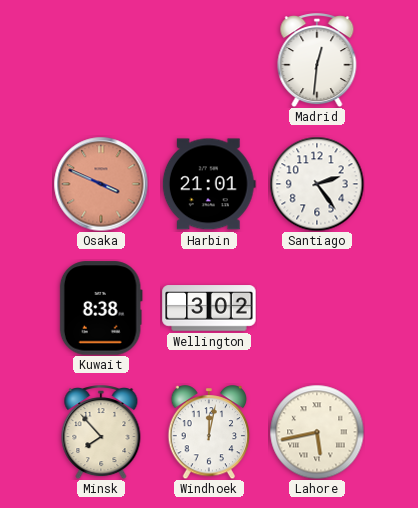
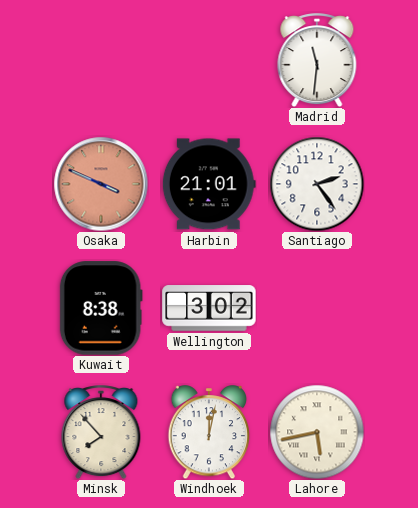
Madrid: 12:31 -> 11:31 (317, 60)
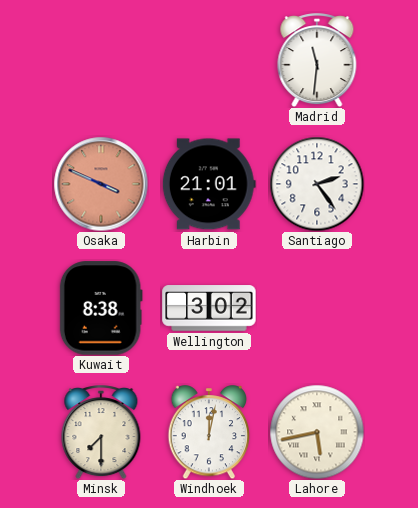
Minsk: 7:53 -> 7:30 (101, 432)
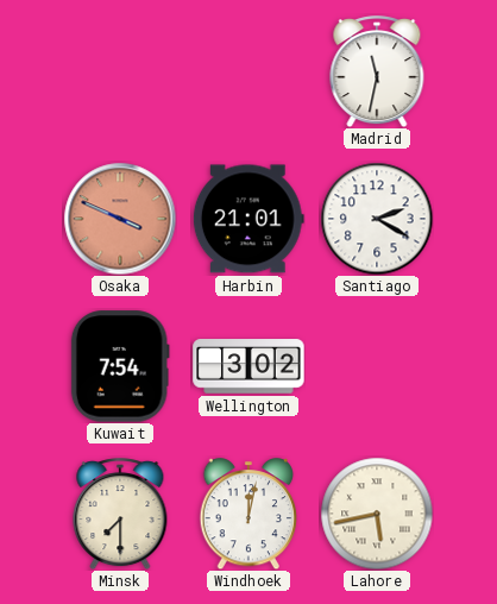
Madrid: 11:31 -> 11:32 (377, 71)
Santiago: 2:24 -> 2:20 (377, 219)
Kuwait: 8:38 -> 7:54 (120, 366)
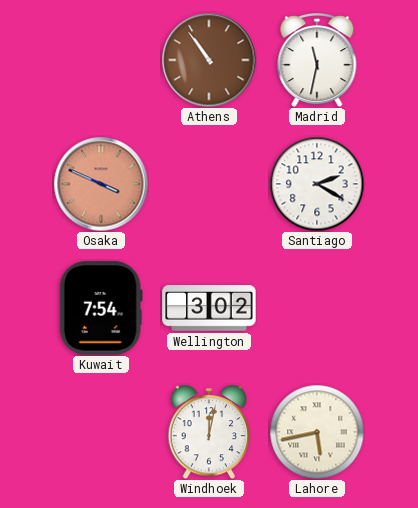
Athens: none -> 10:54 (209, 60)
Harbin: 21:01 -> none (248, 219)
Minsk: 7:30 -> none (120, 514)
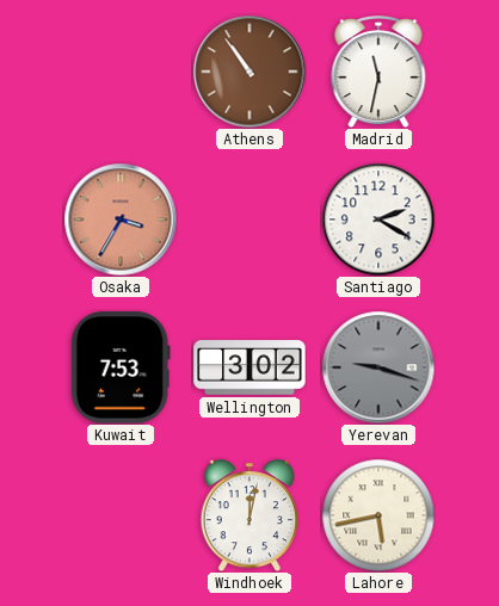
Osaka: 3:49 -> 3:35 (121, 219)
Kuwait: 7:54 -> 7:53 (121, 367)
Yerevan: none -> 9:18 (378, 367)
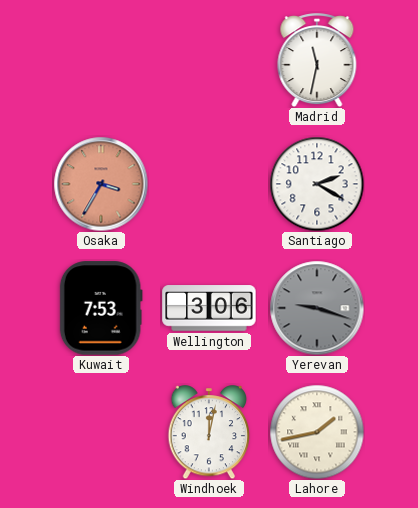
Athens: 10:54 -> none (249, 72)
Wellington: 3:02 -> 3:06 (209, 308)
Lahore: 5:43 -> 1:43 (317, 432)
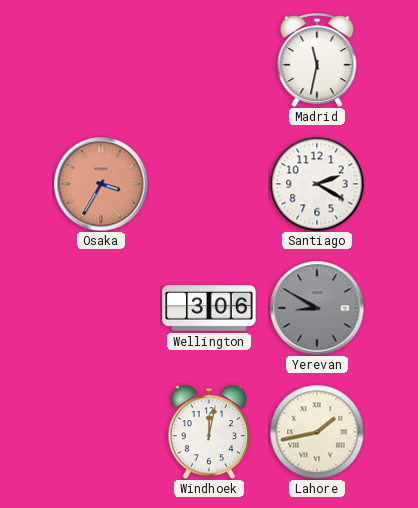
Kuwait: 7:53 -> none (101, 308)
Yerevan: 9:18 -> 8:50 (317, 308)
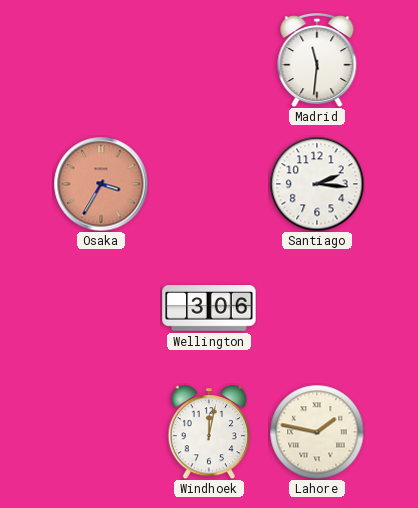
Madrid: 11:32 -> 11:31 (317, 60)
Santiago: 2:20 -> 2:16 (317, 184)
Yerevan: 8:50 -> none (317, 308)
Lahore: 1:43 -> 1:47 (317, 432)
